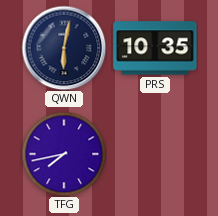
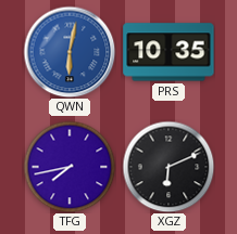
QWN dial: navy -> blue (70, 52)
XGZ: none -> 6:11 (169, 167)
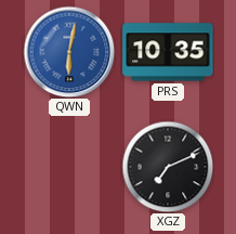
TFG: 7:43 -> none (70, 167)
XGZ: 6:11 -> 7:11 (168, 167)
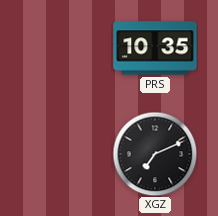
QWN: 6:02 -> none (69, 52)
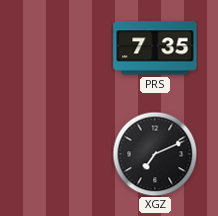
PRS: 10:35 -> 7:35 (155, 48)
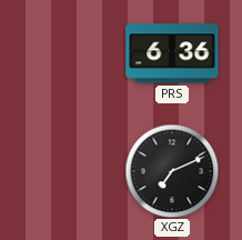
PRS: 7:35 -> 6:36 (172, 53)
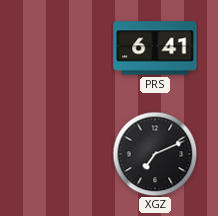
PRS: 6:36 -> 6:41 (155, 48)
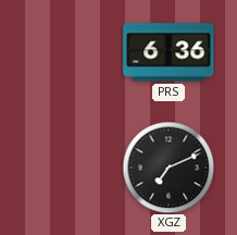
PRS: 6:41 -> 6:36 (169, 52)
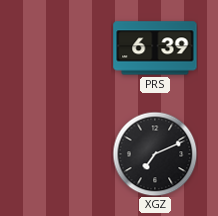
PRS: 6:36 -> 6:39 (155, 48)
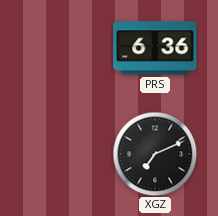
PRS: 6:39 -> 6:36 (155, 48)
